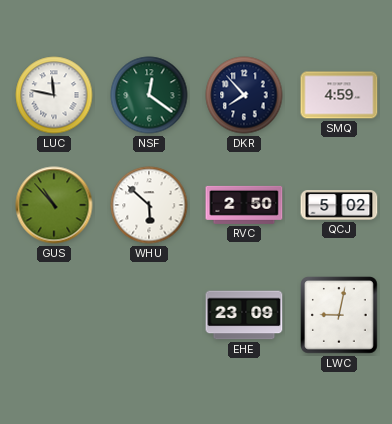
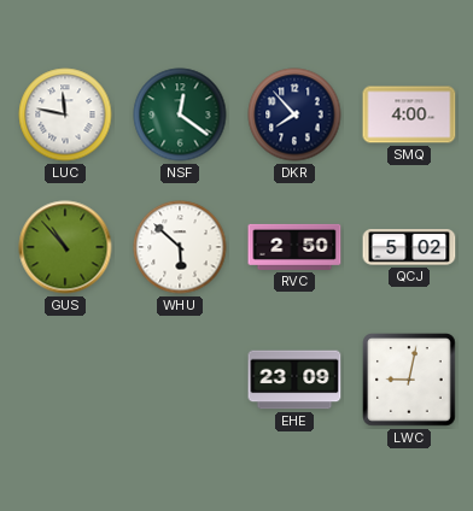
SMQ: 4:59 -> 4:00 (409, 114)
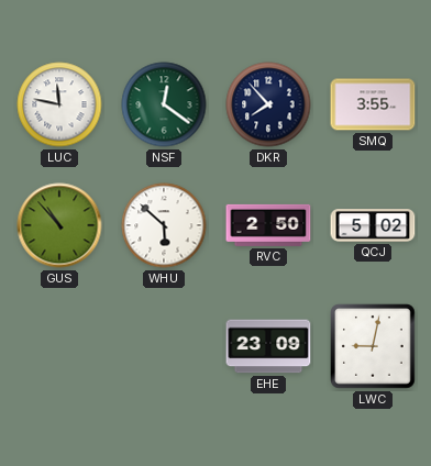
SMQ: 4:00 -> 3:55 (373, 104)
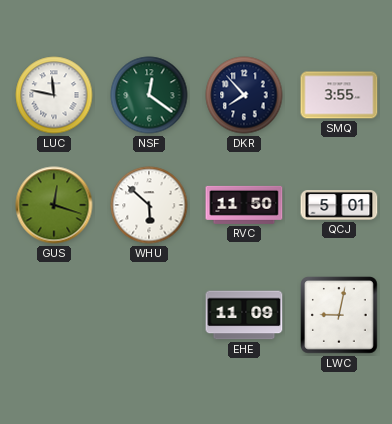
GUS: 10:53 -> 12:18 (54, 205)
RVC: 2:50 -> 11:50 (244, 205)
QCJ: 5:02 -> 5:01 (339, 206)
EHE: 23:09 -> 11:09 (244, 315)
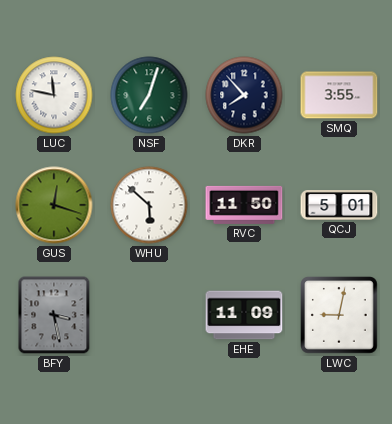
NSF: 12:21 -> 7:03 (149, 95)
BFY: none -> 3:28 (54, 315)
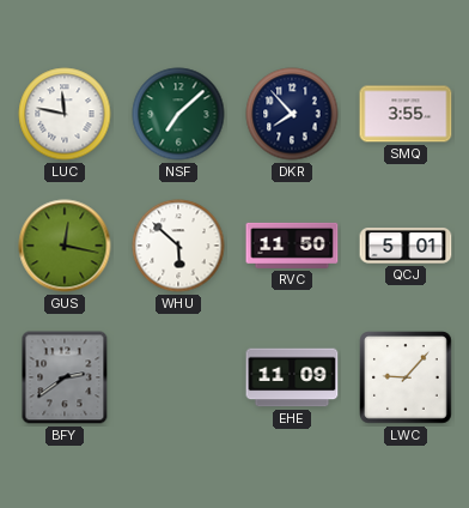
NSF: 7:03 -> 7:08 (178, 114)
GUS: 12:18 -> 12:17 (65, 246)
BFY: 3:28 -> 2:39 (65, 377)
LWC: 9:02 -> 9:07 (407, 379)
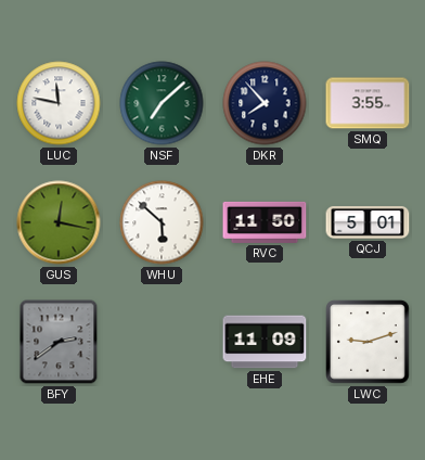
LWC: 9:07 -> 9:12 (369, 343)
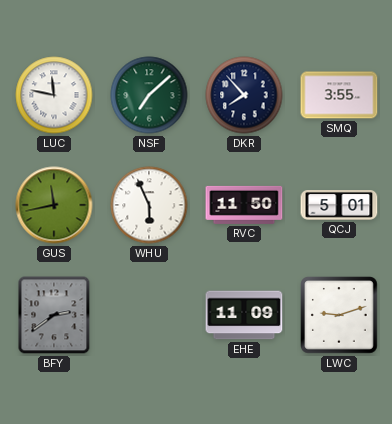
GUS: 12:17 -> 11:43 (54, 205)
WHU: 5:52 -> 5:56 (149, 205)
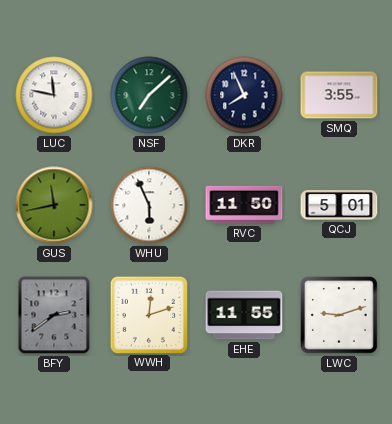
DKR: 7:53 -> 7:56 (244, 95)
WWH: none -> 12:12 (148, 314)
EHE: 11:09 -> 11:55 (244, 315)
